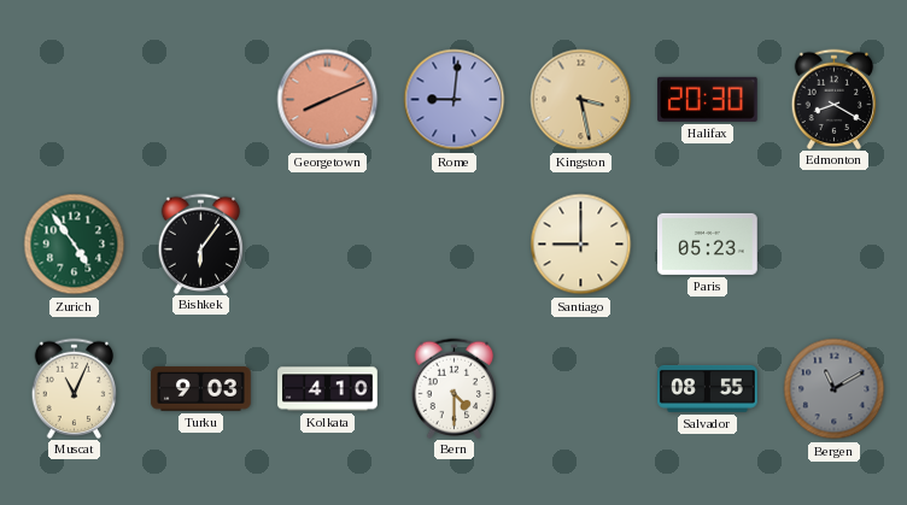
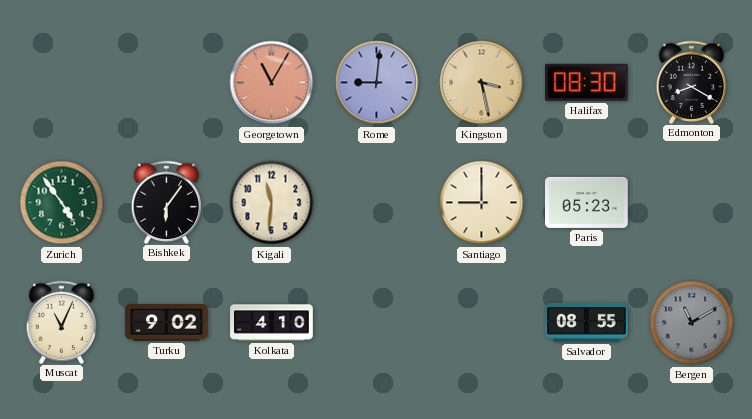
Georgetown: 8:11 -> 11:05 (272, 83)
Halifax: 20:30 -> 08:30 (587, 82)
Kigali: none -> 11:31 (272, 203)
Turku: 9:03 -> 9:02 (167, 323)
Bern: 4:30 -> none (455, 388)
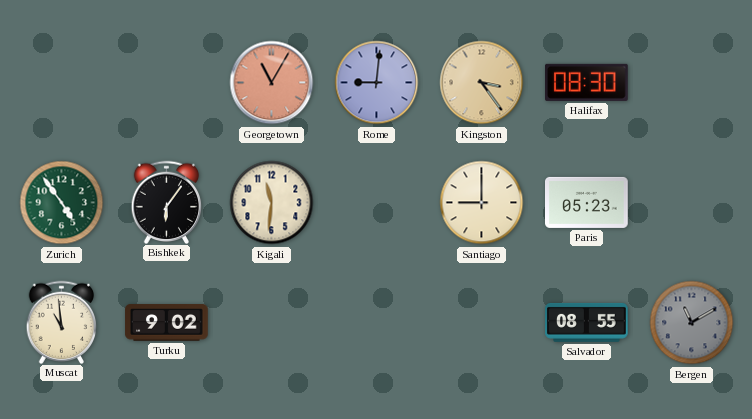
Kingston: 3:28 -> 3:24 (482, 83)
Edmonton: 8:20 -> none (692, 82)
Muscat: 11:04 -> 10:59 (62, 322)
Kolkata: 4:10 -> none (272, 323)
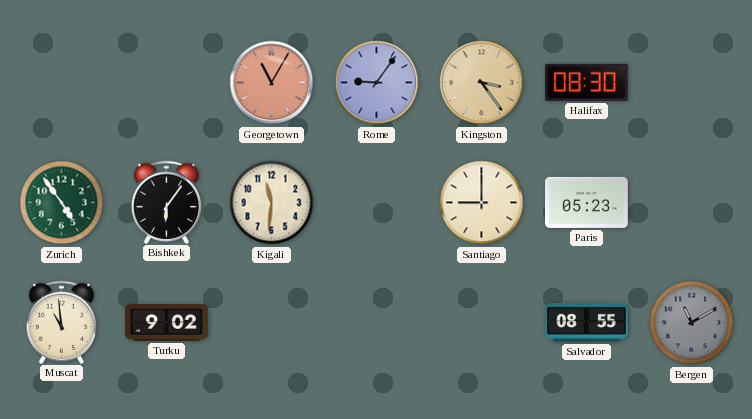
Rome: 9:01 -> 9:06 (377, 83)
